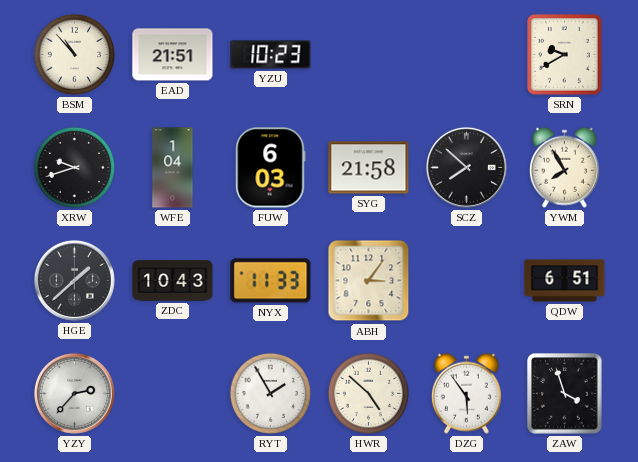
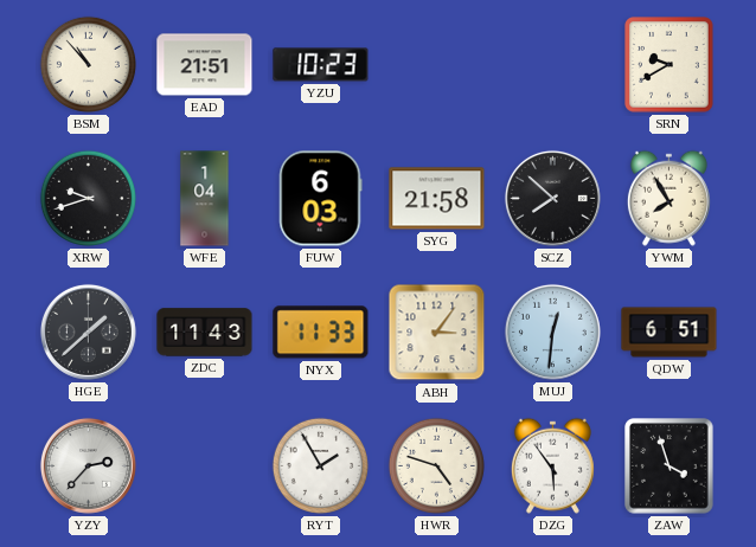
ZDC: 10:43 -> 11:43 (205, 333)
MUJ: none -> 12:31 (552, 332)
HWR: 4:52 -> 4:48 (436, 465)
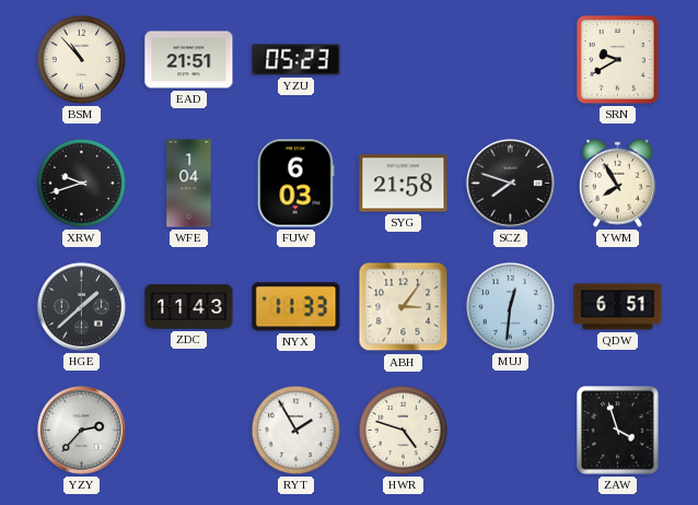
YZU: 10:23 -> 05:23 (296, 60)
SCZ: 7:52 -> 7:48 (510, 183)
DZG: 5:54 -> none (552, 465)
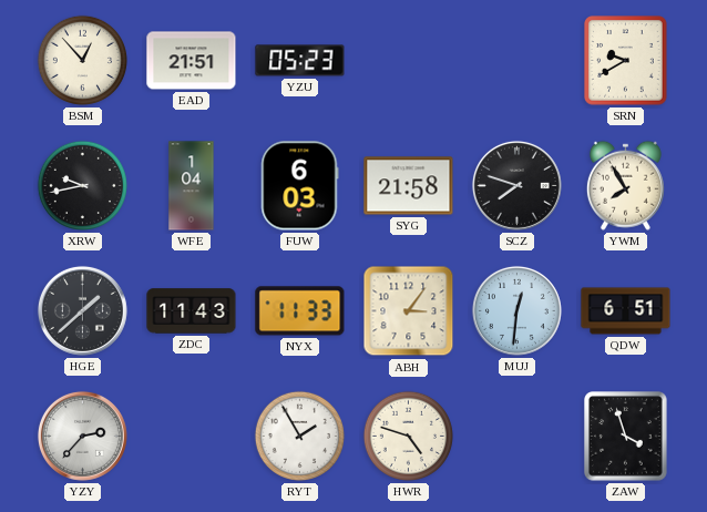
BSM: 10:53 -> 12:53 (82, 60)
XRW: 9:42 -> 9:43 (82, 185)
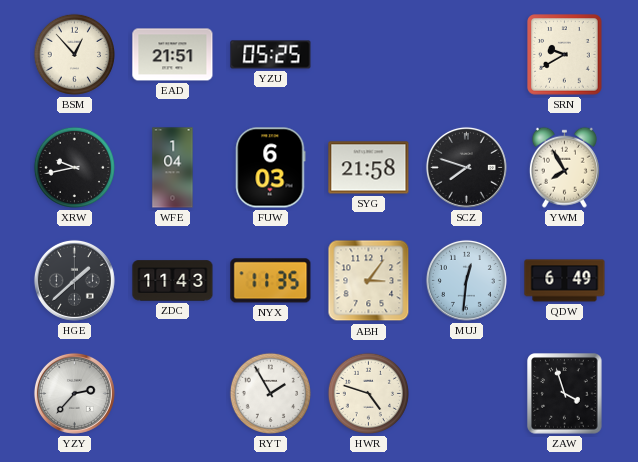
YZU: 05:23 -> 05:25 (271, 55)
NYX: 11:33 -> 11:35 (271, 281)
QDW: 6:51 -> 6:49 (565, 281)
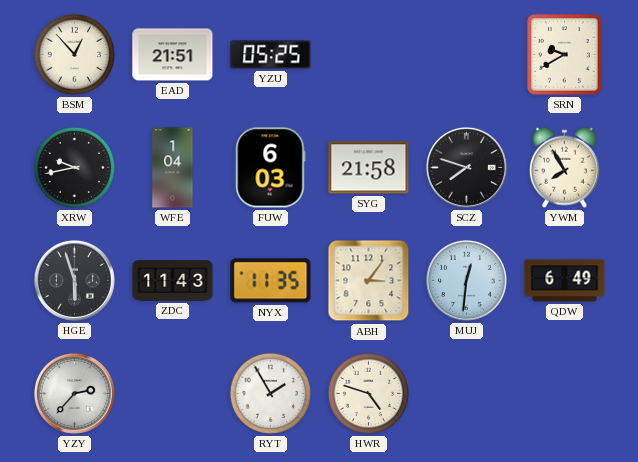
HGE: 1:38 -> 5:57 (74, 280)
ZAW: 3:57 -> none (565, 394)
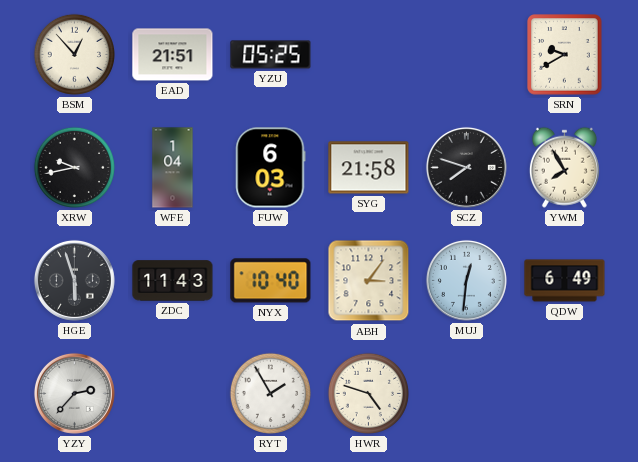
NYX: 11:35 -> 10:40 (271, 281)
